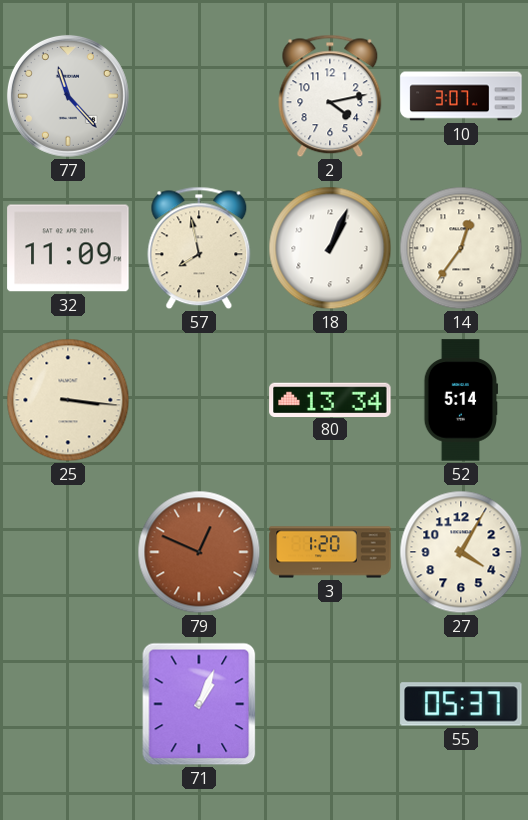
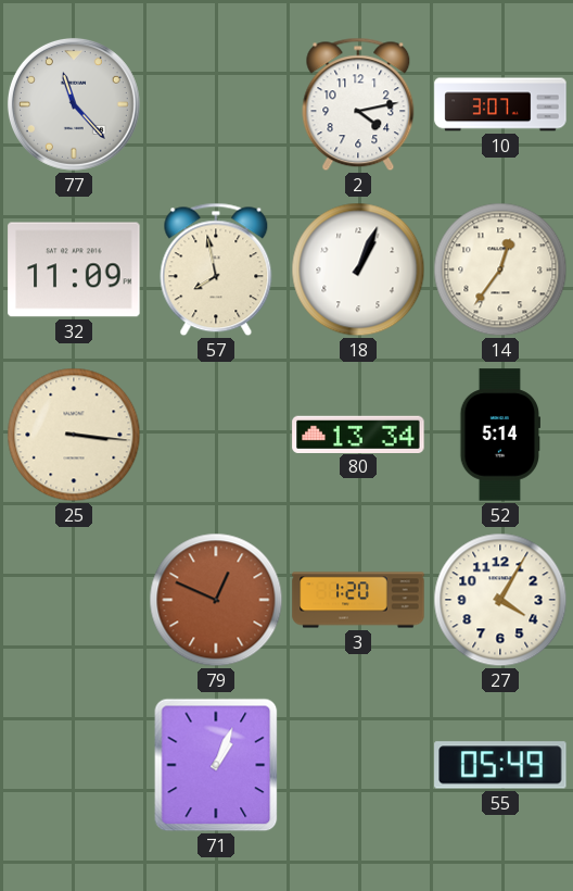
55: 05:37 -> 05:49 (500, 765)
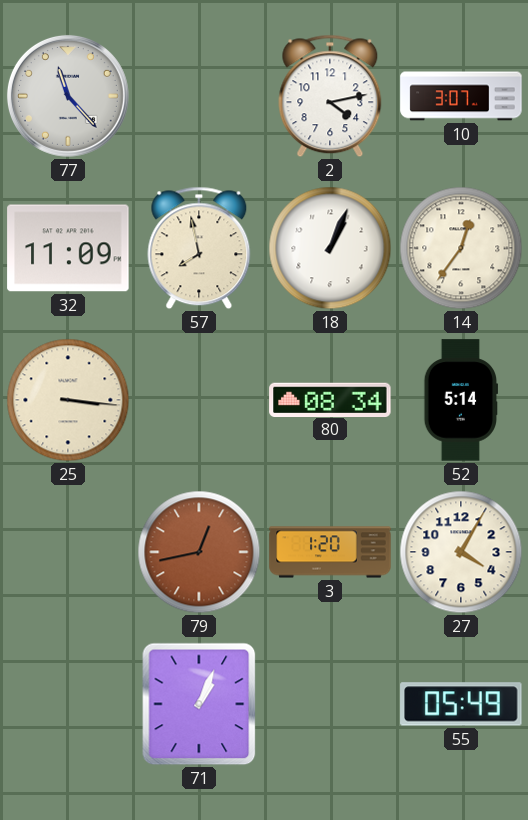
80: 13:34 -> 08:34 (330, 399)
79: 12:49 -> 12:43 (199, 552)
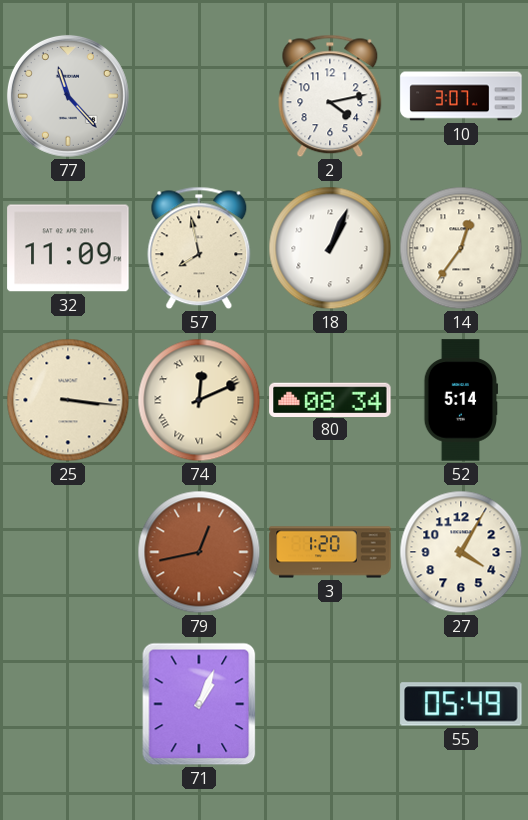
74: none -> 12:11 (199, 400)
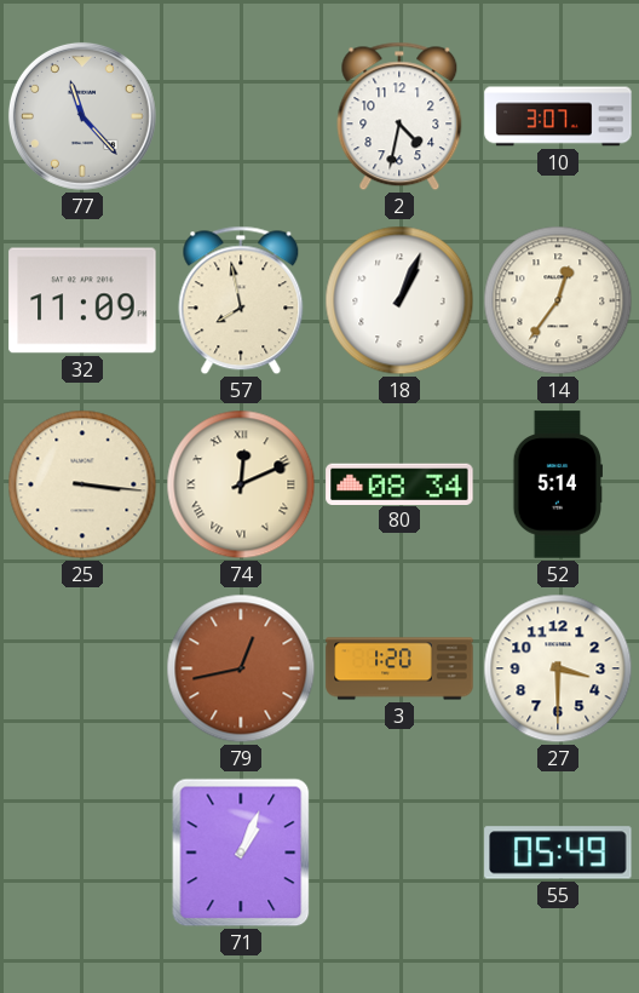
2: 4:13 -> 4:32 (399, 116)
27: 4:05 -> 3:30 (558, 668)
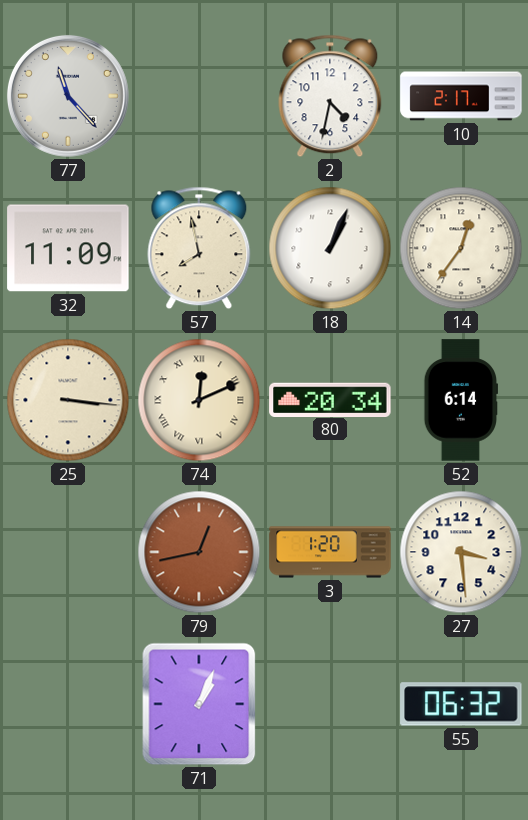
10: 3:07 -> 2:17 (461, 96)
80: 08:34 -> 20:34 (330, 399)
52: 5:14 -> 6:14 (460, 400)
27: 3:30 -> 3:29 (461, 552)
55: 05:49 -> 06:32 (461, 704)
